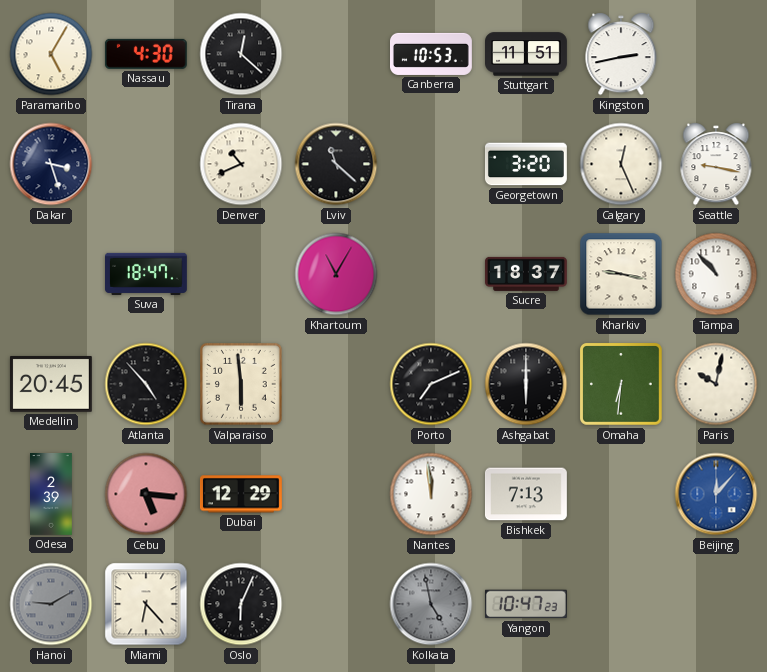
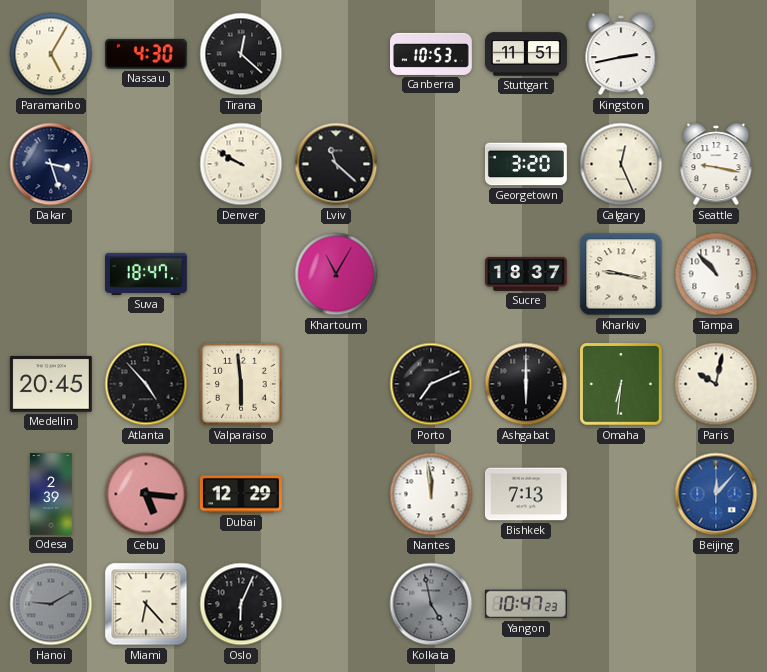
Denver: 10:41 -> 9:50 (241, 164)
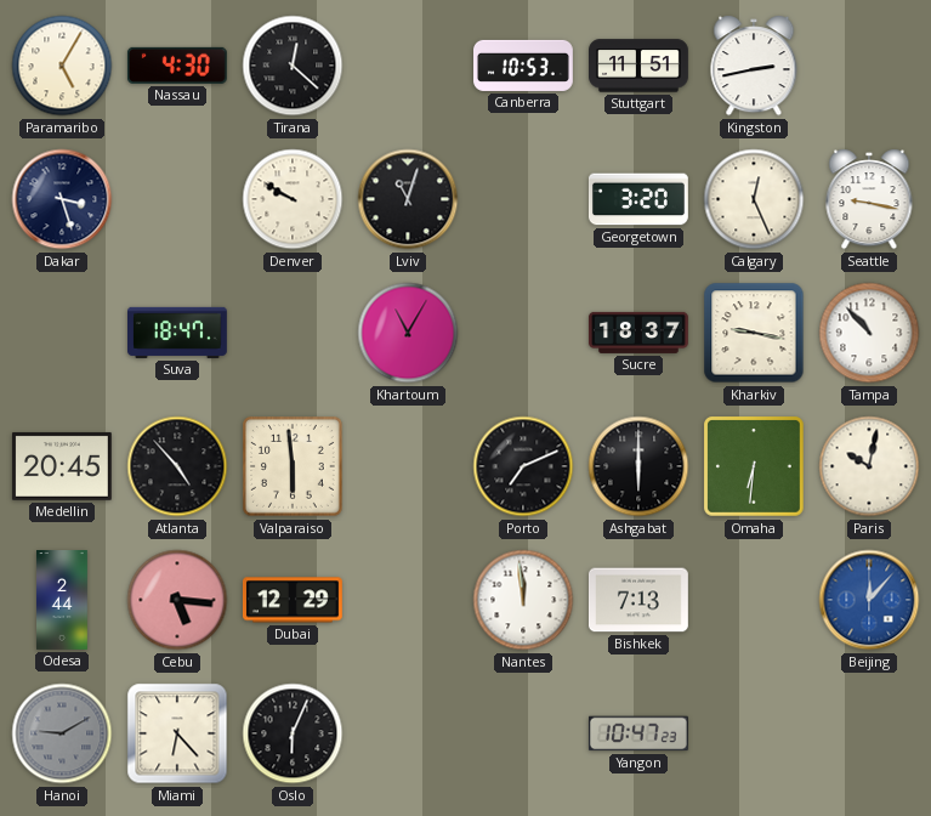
Lviv: 11:22 -> 11:03 (408, 199)
Odesa: 2:39 -> 2:44 (63, 601)
Kolkata: 4:58 -> none (431, 604)
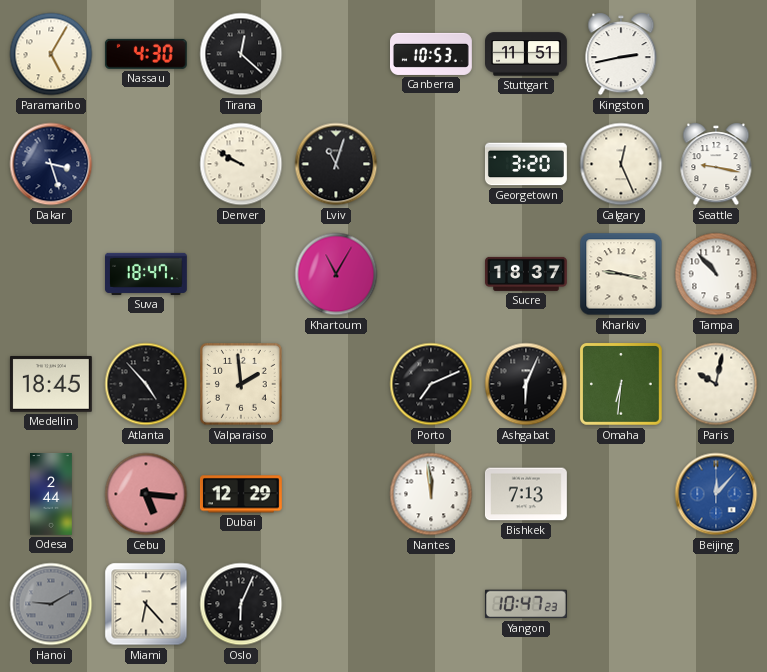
Medellin: 20:45 -> 18:45 (51, 384)
Valparaiso: 5:59 -> 1:59 (242, 385)
Ashgabat: 6:00 -> 6:04 (526, 384)
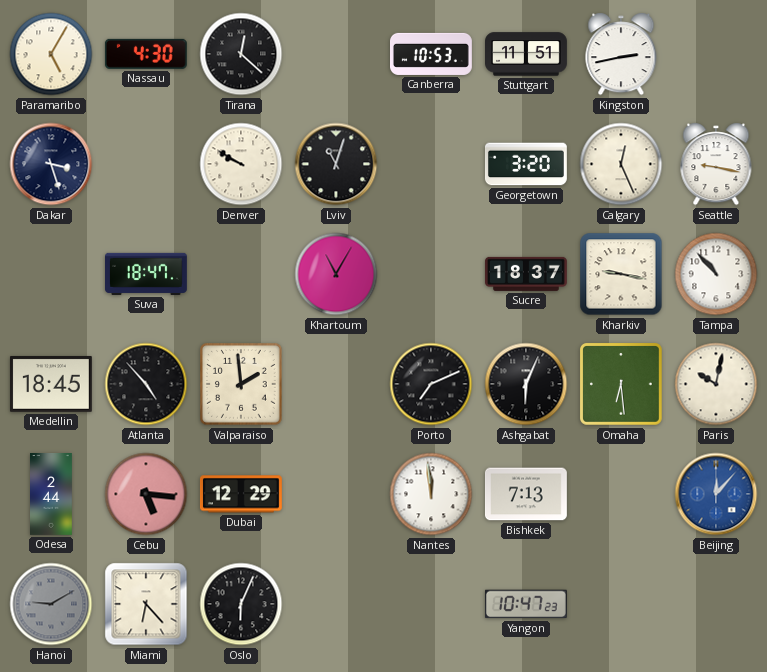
Omaha: 6:31 -> 6:29 (622, 385)
